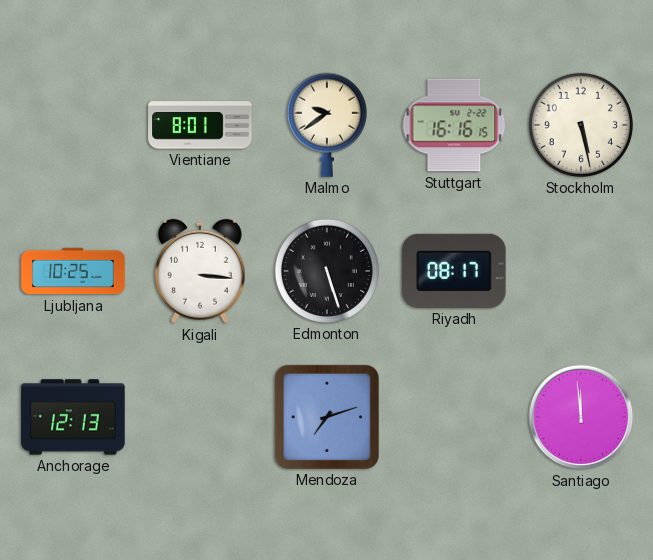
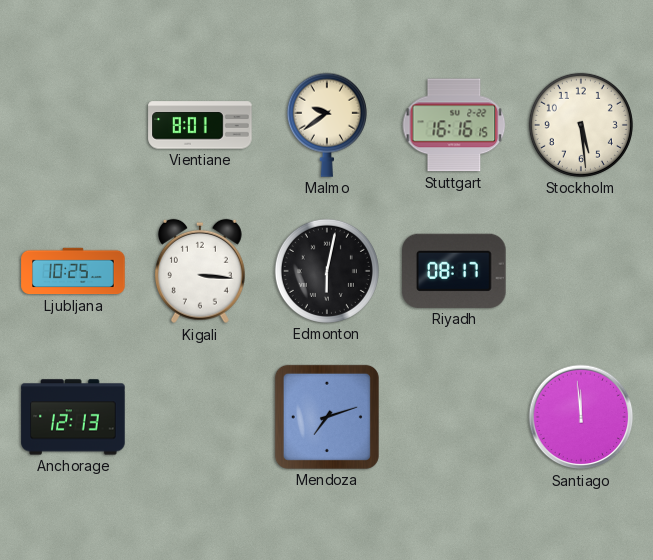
Stockholm: 5:28 -> 5:29 (581, 125)
Edmonton: 5:27 -> 6:02 (327, 271)
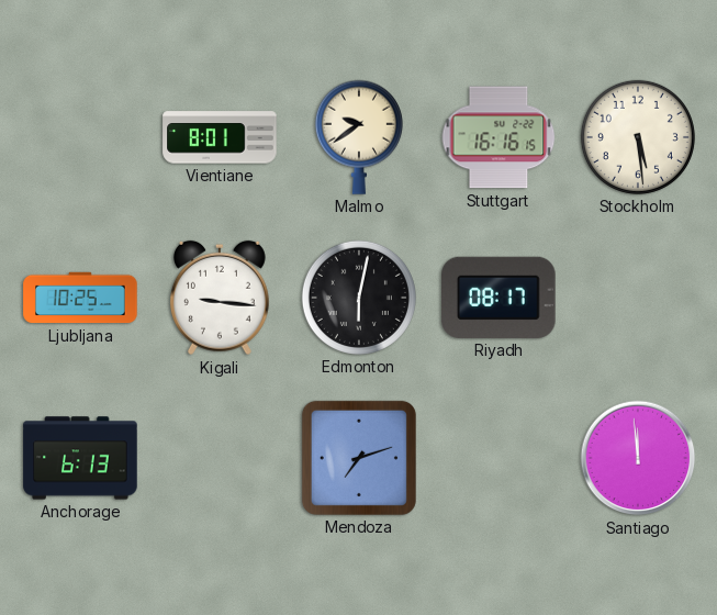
Kigali: 3:16 -> 9:16 (220, 298)
Anchorage: 12:13 -> 6:13 (80, 458)
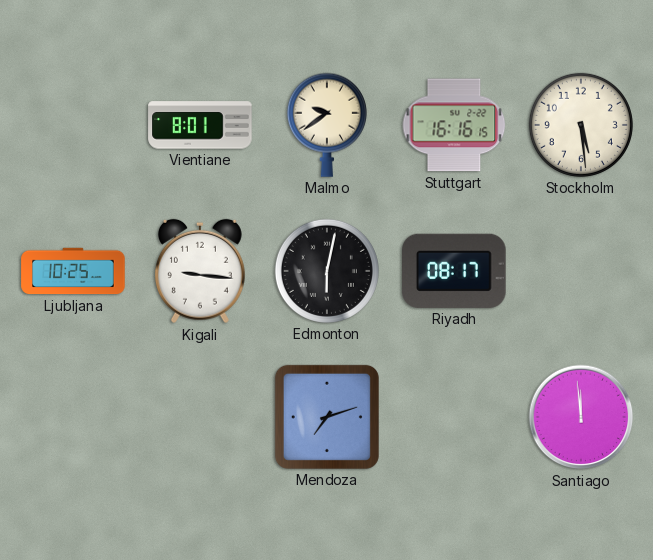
Anchorage: 6:13 -> none (80, 458)
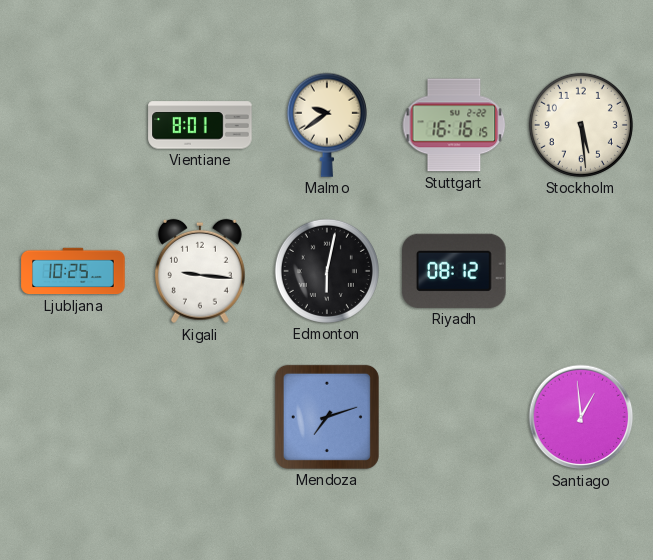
Riyadh: 08:17 -> 08:12 (454, 271)
Santiago: 11:59 -> 12:59 (581, 417)
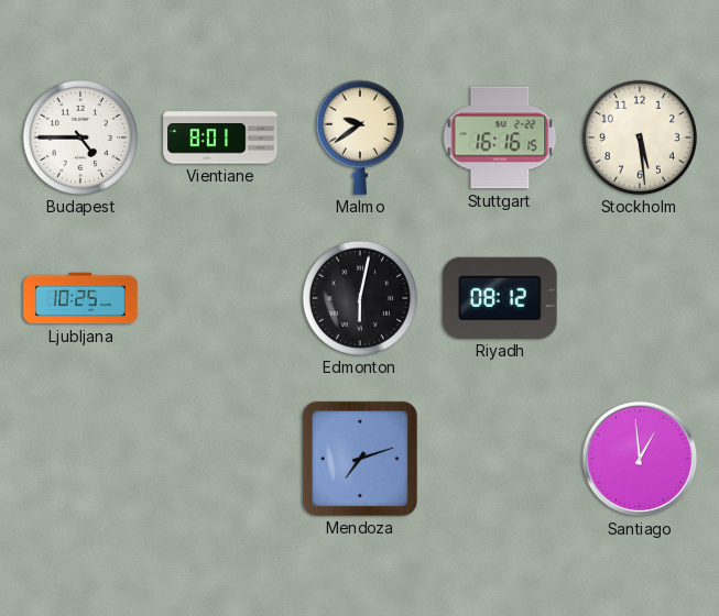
Budapest: none -> 4:45 (80, 137)
Kigali: 9:16 -> none (200, 271)
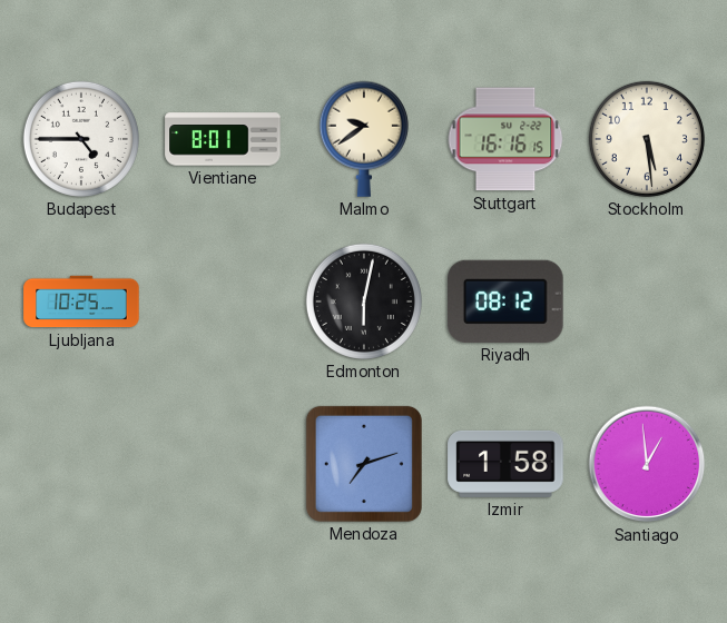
Izmir: none -> 1:58 (505, 464)
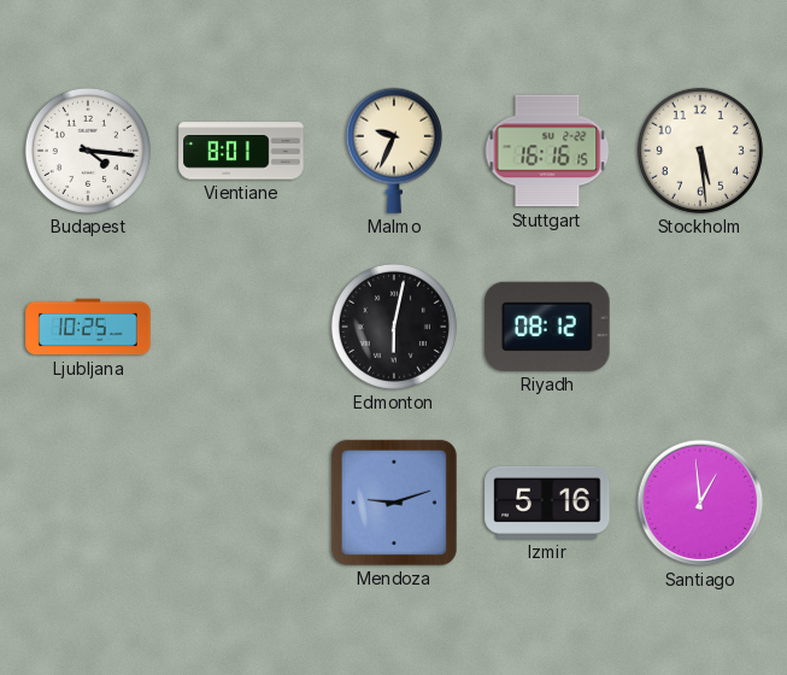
Budapest: 4:45 -> 4:16 (88, 151)
Malmo: 9:39 -> 9:34 (394, 151)
Mendoza: 7:12 -> 9:12 (394, 503)
Izmir: 1:58 -> 5:16 (547, 503)
